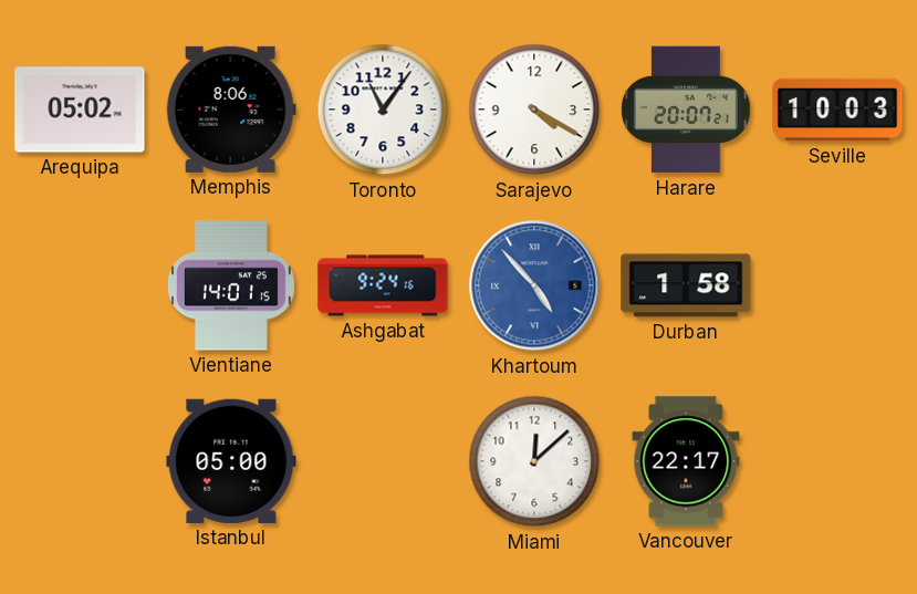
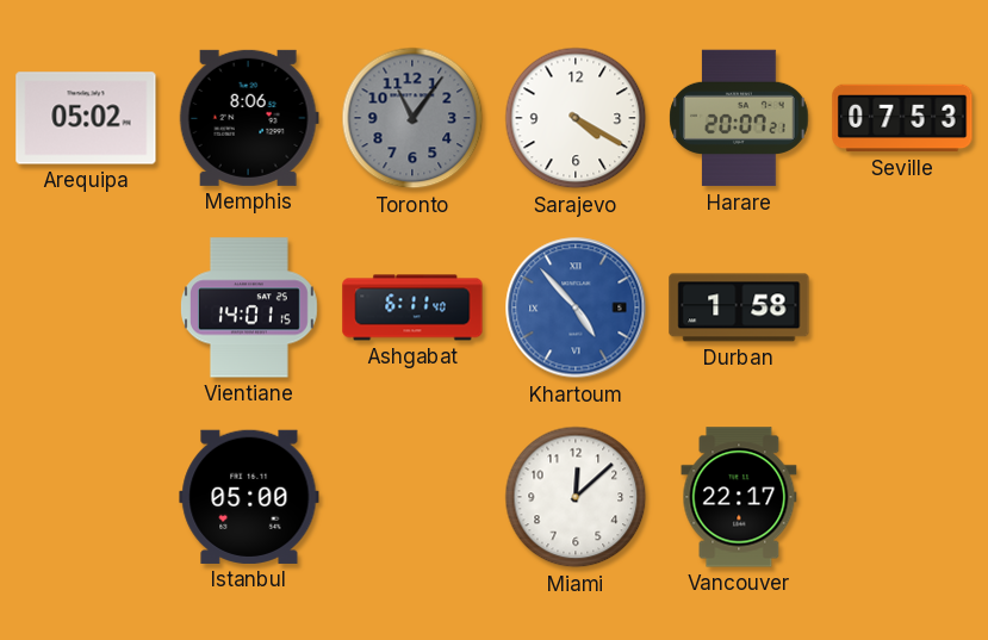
Toronto dial: white -> grey (412, 118)
Seville: 10:03 -> 07:53 (902, 118)
Ashgabat: 9:24 -> 6:11 (412, 307)
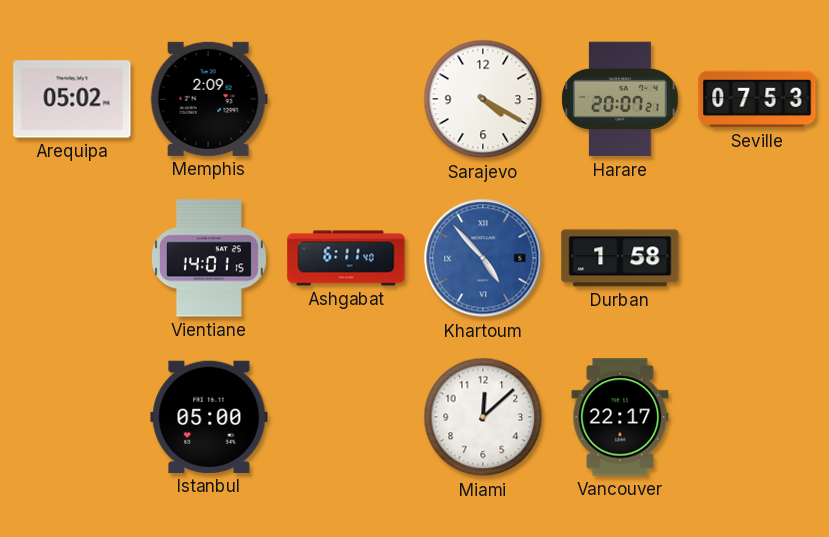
Memphis: 8:06 -> 2:09 (209, 99)
Toronto: 11:06 -> none (412, 118)
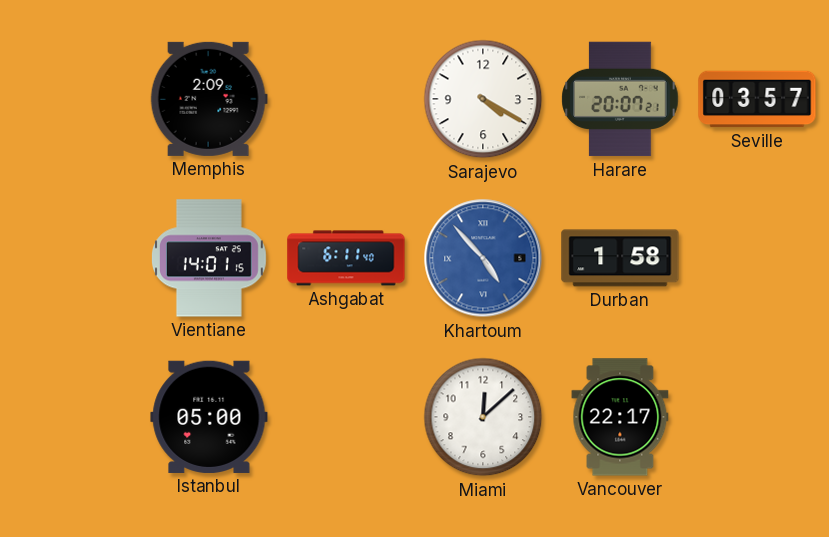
Arequipa: 05:02 -> none (72, 99)
Seville: 07:53 -> 03:57 (757, 99)
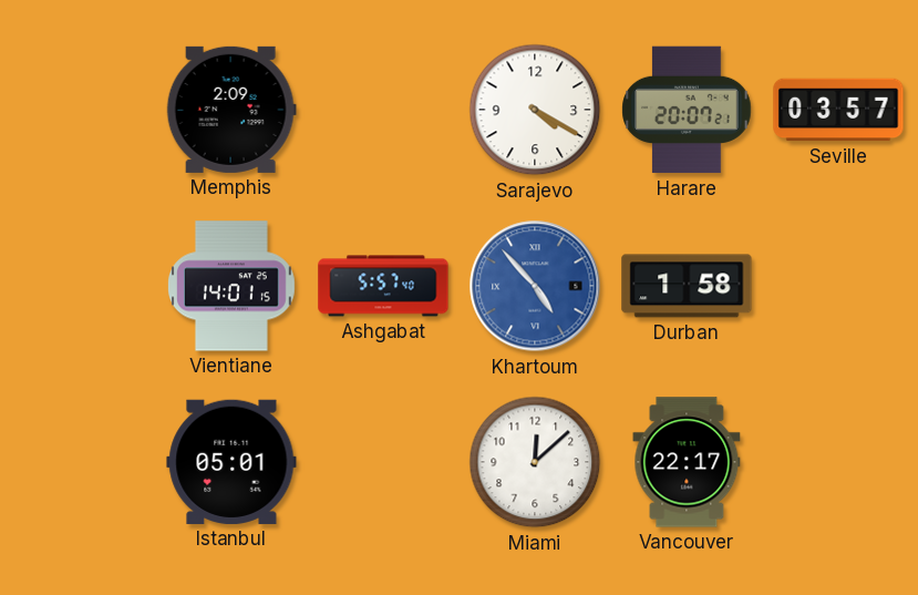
Ashgabat: 6:11 -> 5:57 (383, 286)
Istanbul: 05:00 -> 05:01 (231, 462)
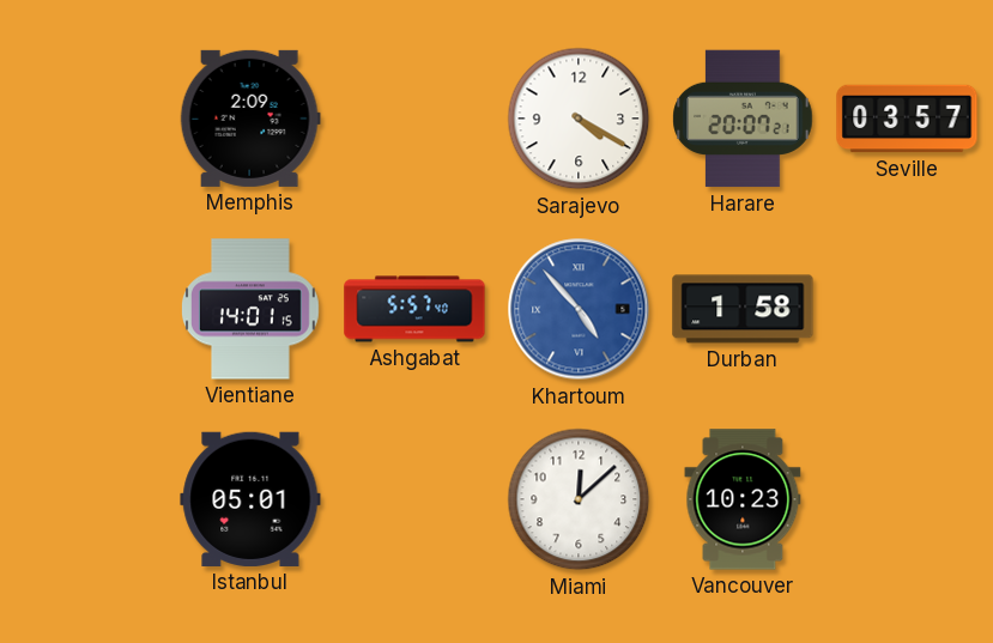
Vancouver: 22:17 -> 10:23 (743, 499)
